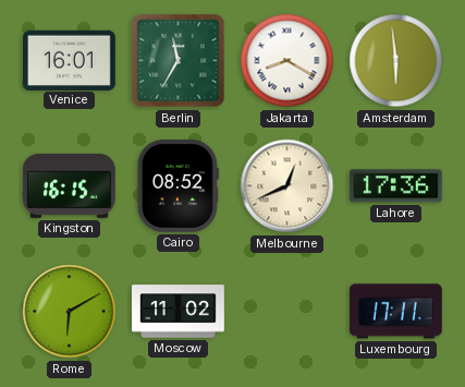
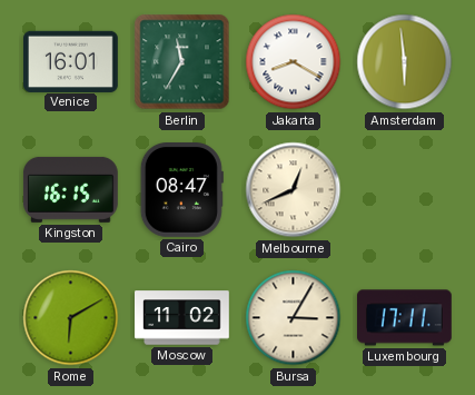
Cairo: 08:52 -> 08:47 (181, 190)
Lahore: 17:36 -> none (395, 186)
Bursa: none -> 3:05 (294, 318)
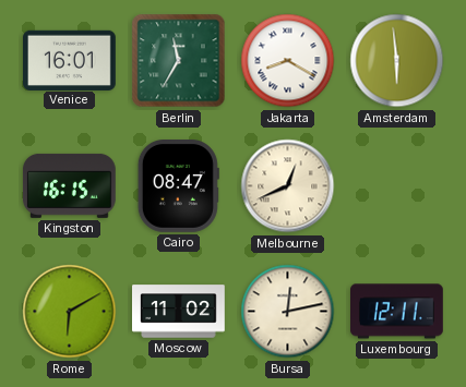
Bursa: 3:05 -> 12:13 (288, 312)
Luxembourg: 17:11 -> 12:11 (397, 312)
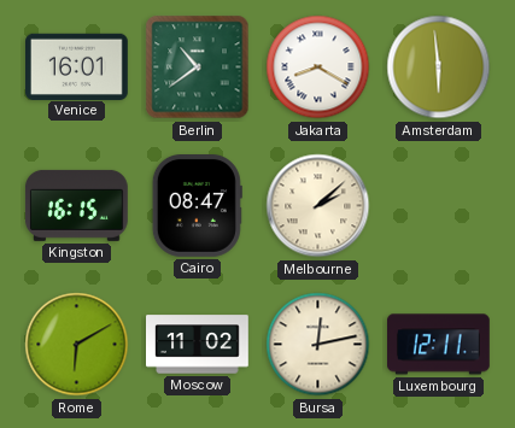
Berlin: 11:35 -> 10:39 (198, 68)
Melbourne: 12:41 -> 2:08 (318, 206)
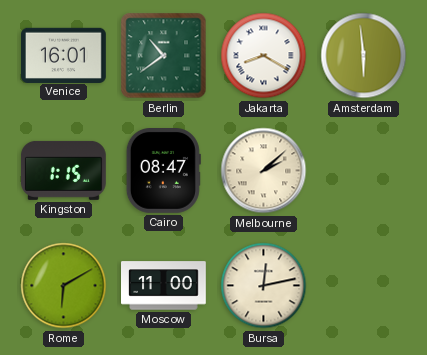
Kingston: 16:15 -> 1:15 (64, 170)
Moscow: 11:02 -> 11:00 (164, 286)
Luxembourg: 12:11 -> none (439, 345)
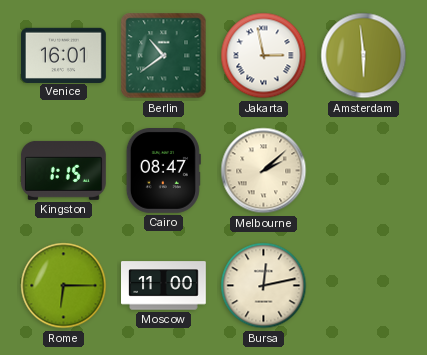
Jakarta: 8:20 -> 2:58 (264, 56)
Rome: 6:10 -> 6:15 (64, 286)
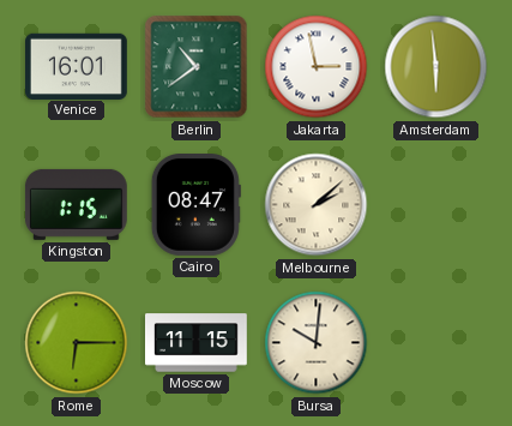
Moscow: 11:00 -> 11:15 (197, 343)
Bursa: 12:13 -> 10:01 (317, 343)
